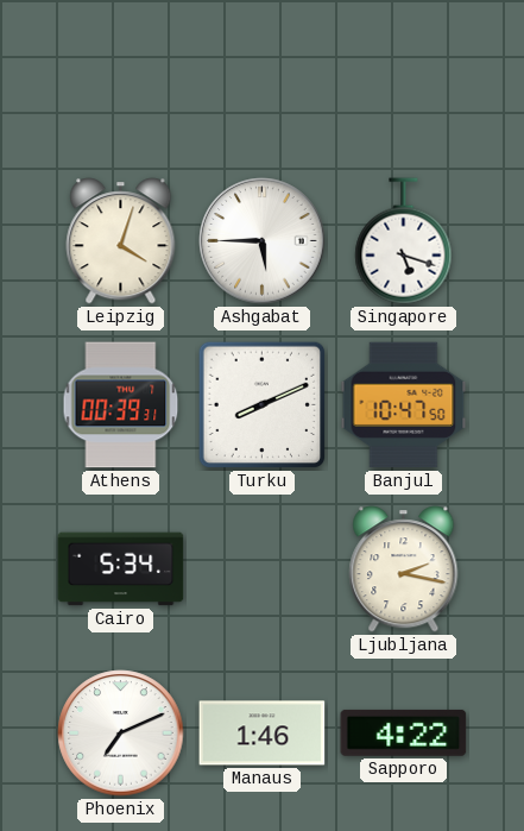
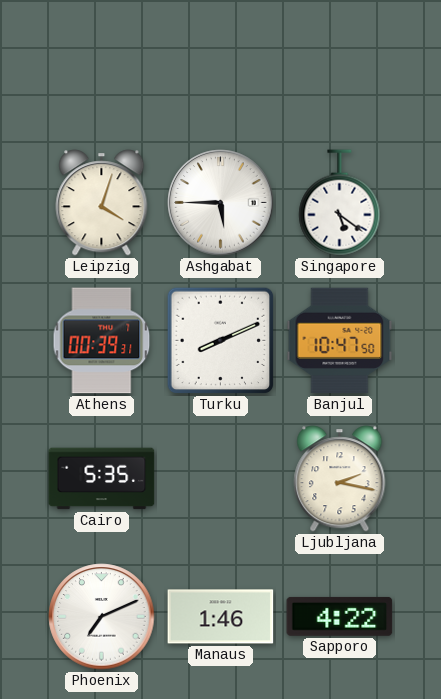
Singapore: 5:18 -> 5:21 (340, 203)
Cairo: 5:34 -> 5:35 (102, 479)
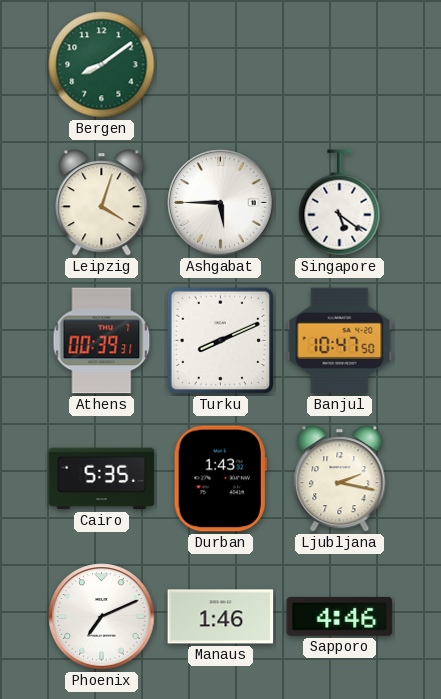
Bergen: none -> 8:09 (102, 65)
Durban: none -> 1:43 (220, 479)
Sapporo: 4:22 -> 4:46 (340, 616)
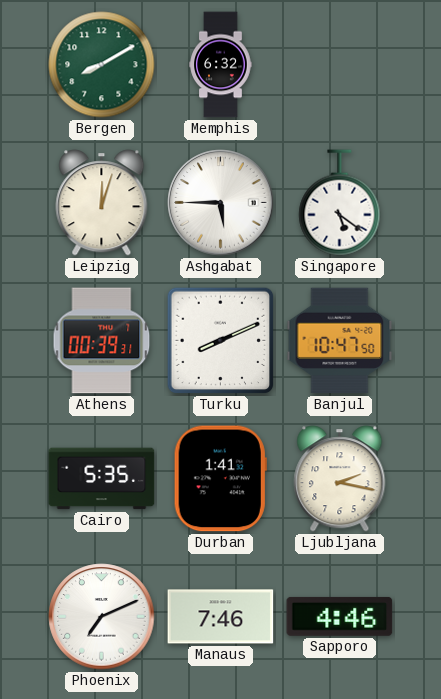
Bergen: 8:09 -> 8:10 (102, 65)
Memphis: none -> 6:32 (221, 65)
Leipzig: 4:03 -> 12:03 (102, 203)
Durban: 1:43 -> 1:41 (220, 479)
Manaus: 1:46 -> 7:46 (221, 617)
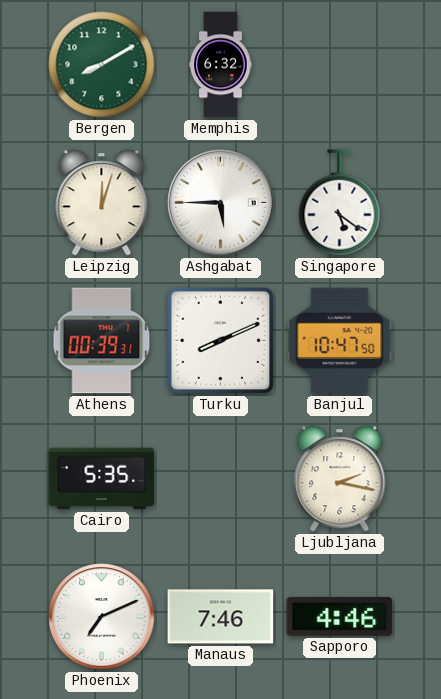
Durban: 1:41 -> none (220, 479)
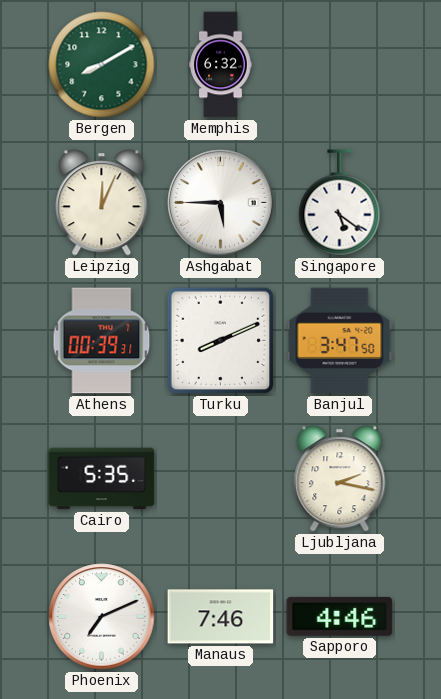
Leipzig: 12:03 -> 12:04 (102, 203)
Banjul: 10:47 -> 3:47 (340, 341)
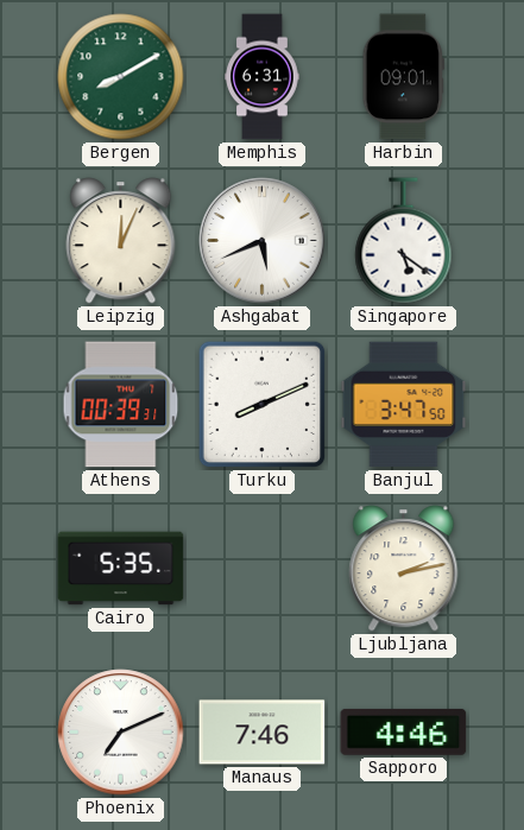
Memphis: 6:32 -> 6:31 (263, 77)
Harbin: none -> 09:01 (403, 77)
Ashgabat: 5:45 -> 5:41 (263, 241)
Ljubljana: 2:17 -> 2:13 (404, 569)
